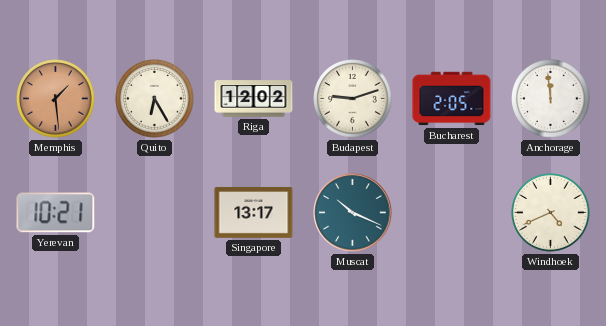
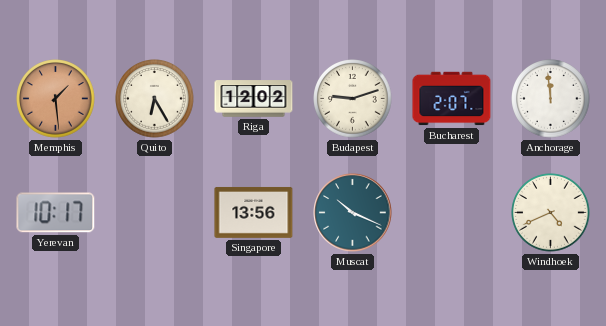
Bucharest: 2:05 -> 2:07 (452, 99)
Yerevan: 10:21 -> 10:17 (56, 213)
Singapore: 13:17 -> 13:56 (254, 212)
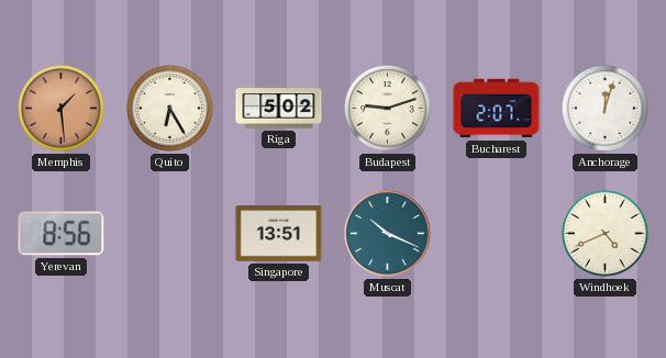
Riga: 12:02 -> 5:02 (279, 109)
Anchorage: 11:59 -> 12:03 (606, 109)
Yerevan: 10:17 -> 8:56 (62, 234)
Singapore: 13:56 -> 13:51 (279, 233)
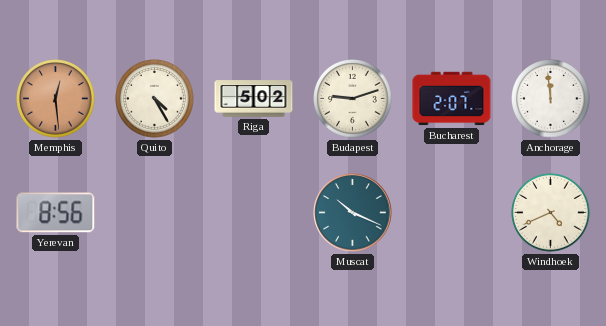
Memphis: 1:29 -> 12:29 (56, 99)
Quito: 6:25 -> 4:25 (155, 99)
Anchorage: 12:03 -> 11:59 (551, 99)
Singapore: 13:51 -> none (279, 233)
